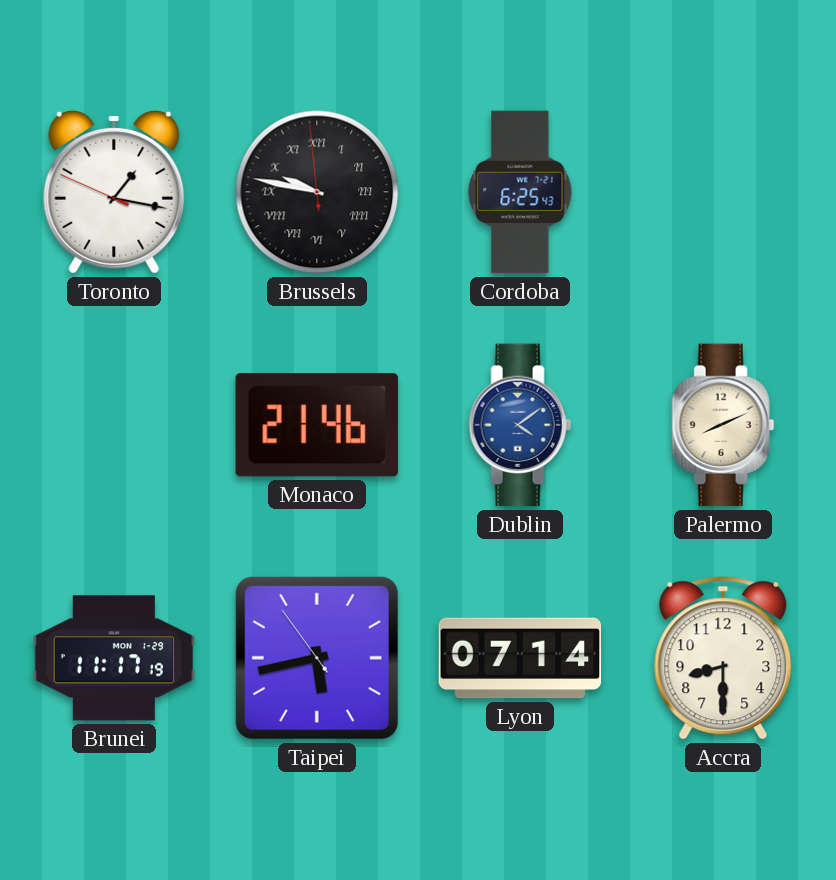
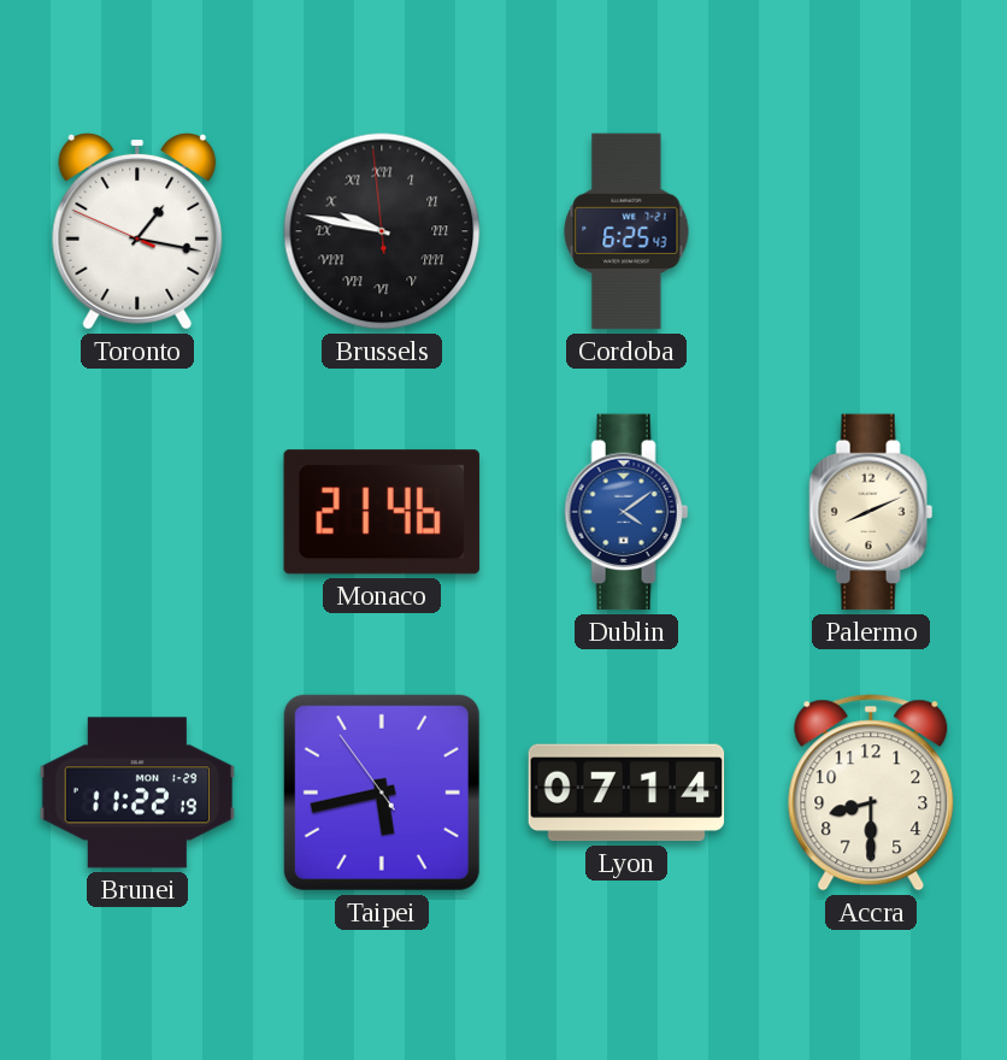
Brunei: 11:17 -> 11:22 (137, 793)
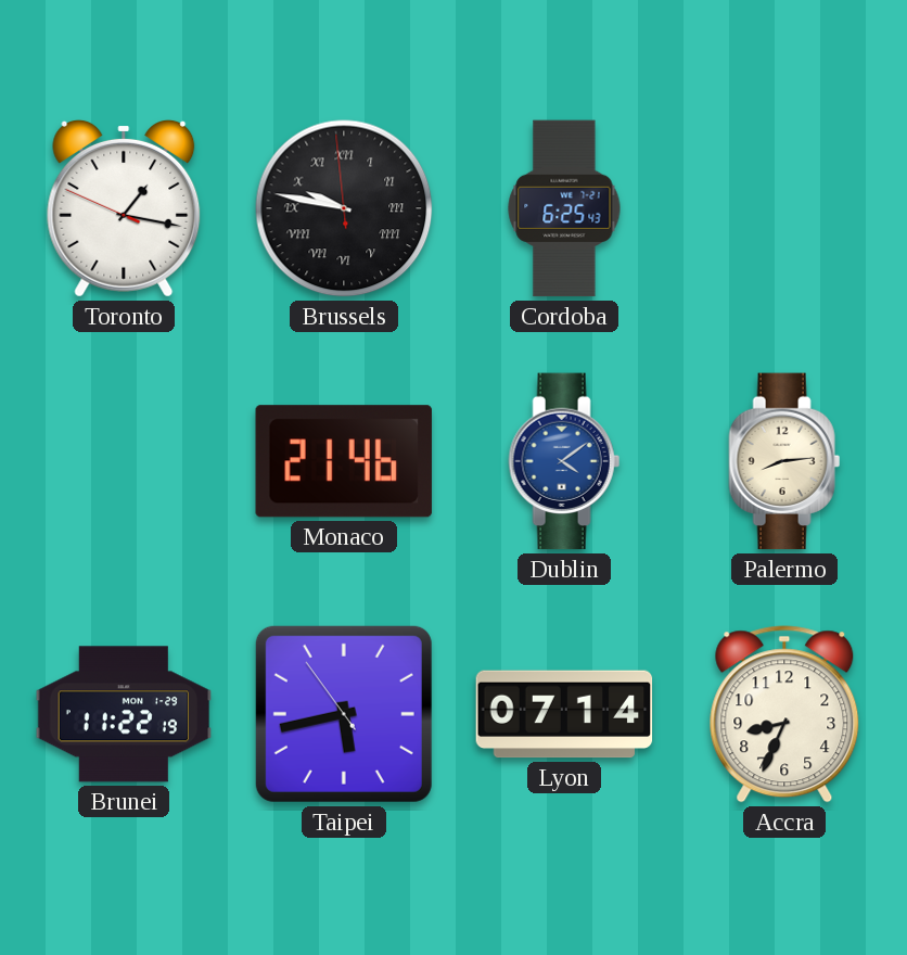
Palermo: 8:11 -> 8:14 (784, 461)
Accra: 8:30 -> 8:34 (784, 714)
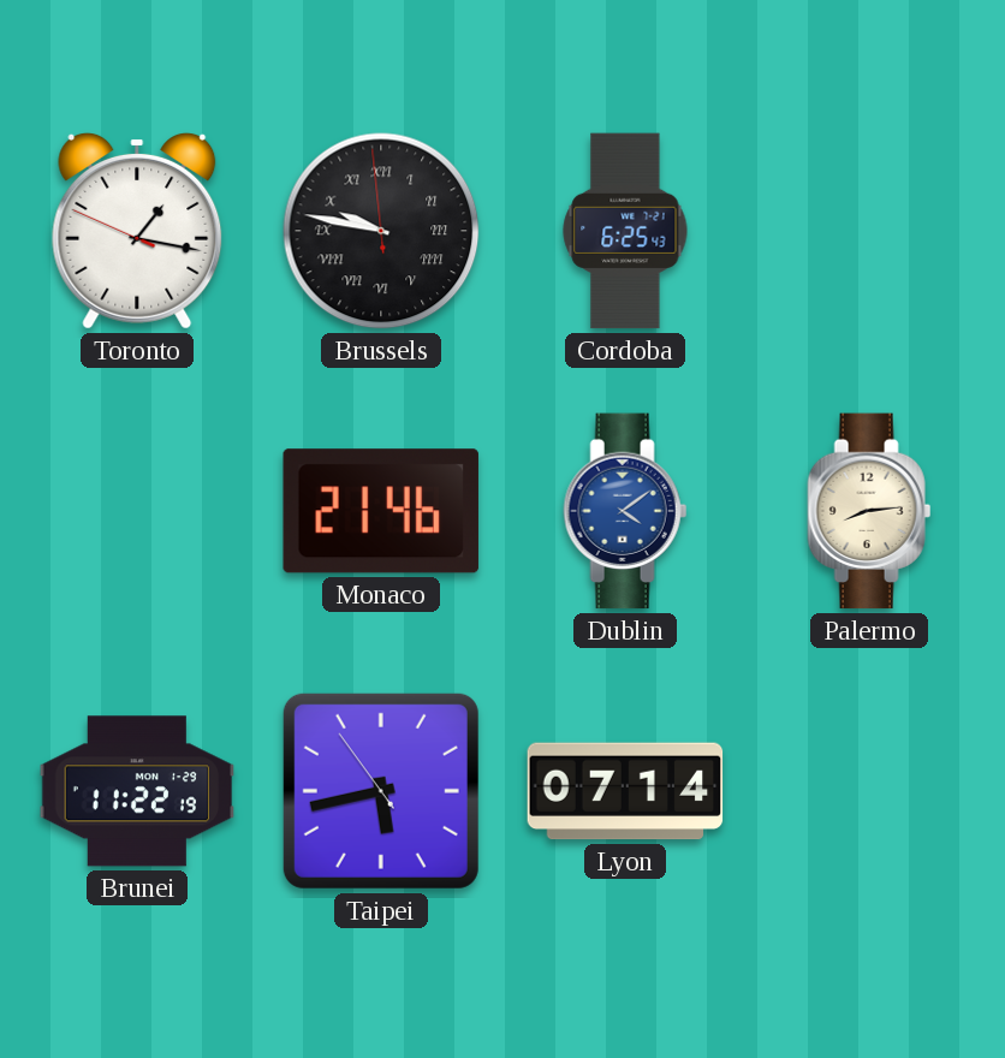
Accra: 8:34 -> none (784, 714)
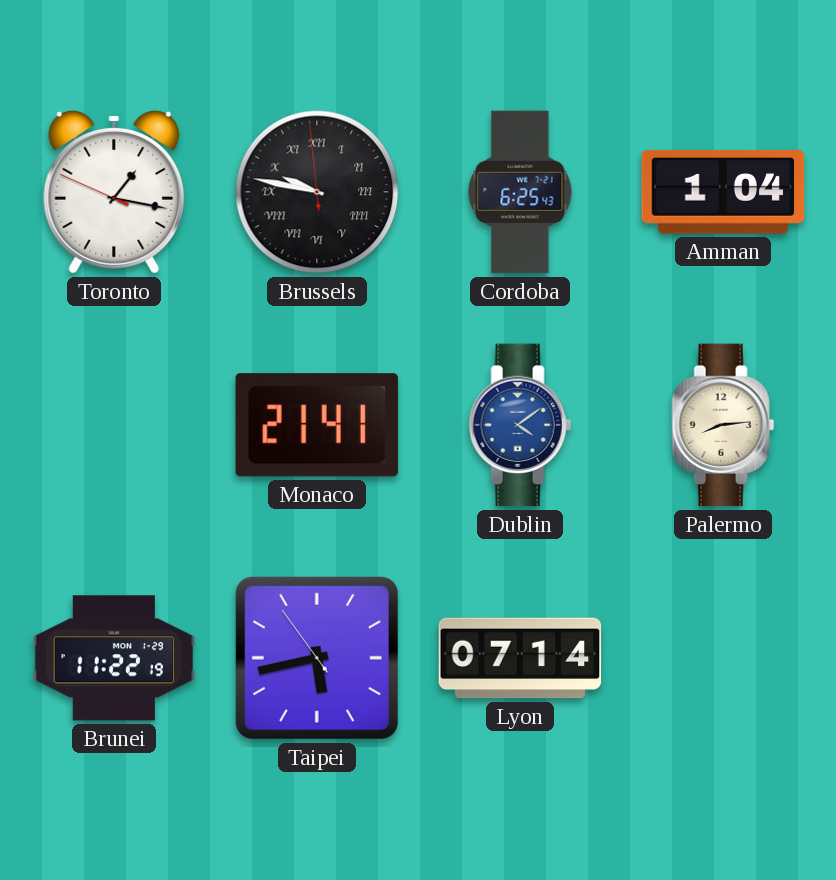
Amman: none -> 1:04 (723, 192)
Monaco: 21:46 -> 21:41 (317, 425)
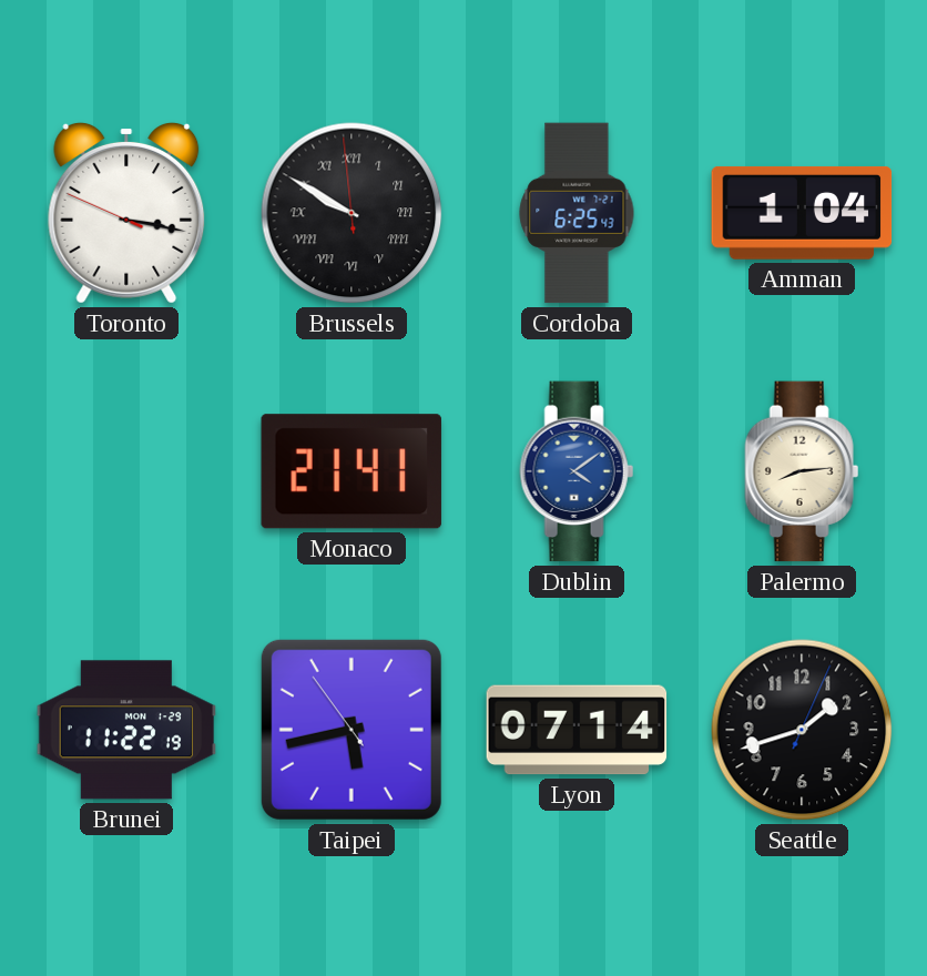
Toronto: 1:16 -> 3:16 (126, 213)
Brussels: 9:46 -> 9:49 (352, 213)
Seattle: none -> 1:42 (802, 730)
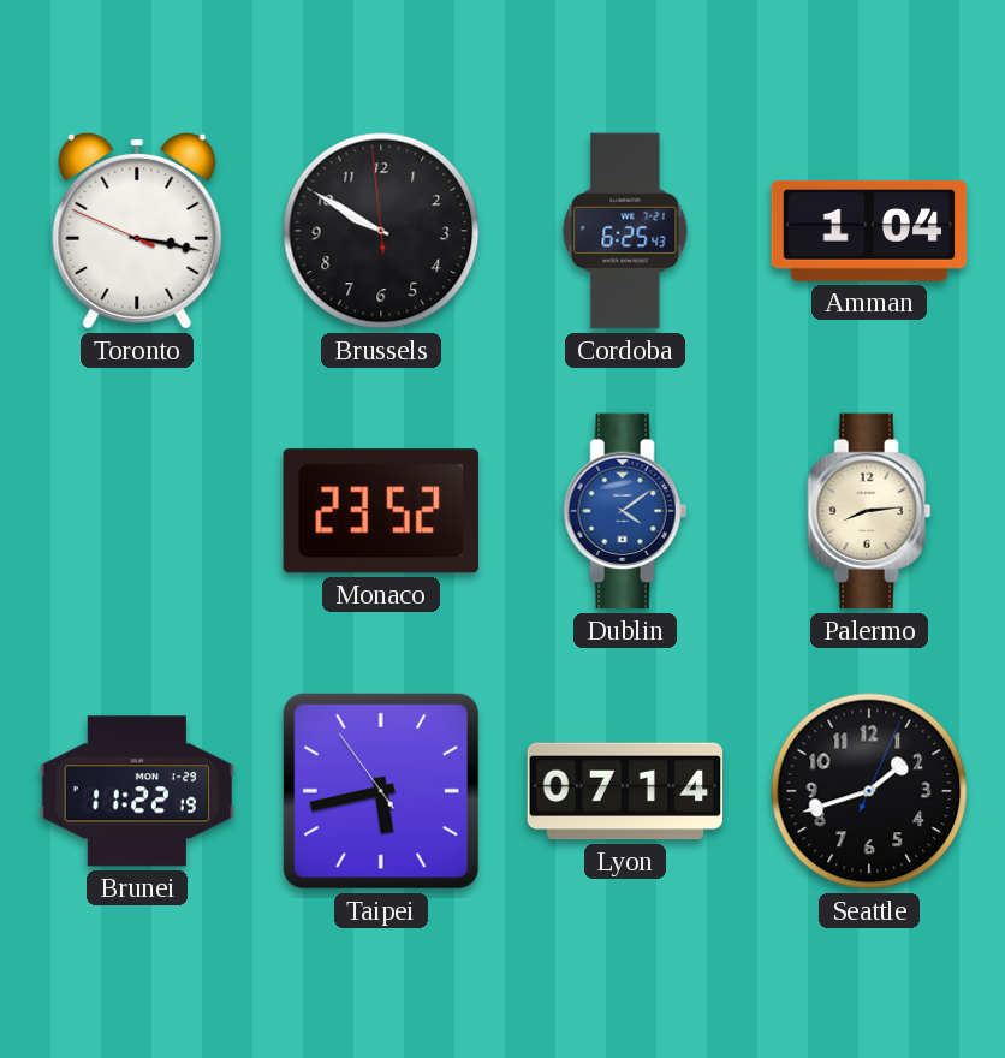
Brussels numerals: Roman -> Arabic (381, 231)
Monaco: 21:41 -> 23:52 (381, 511)
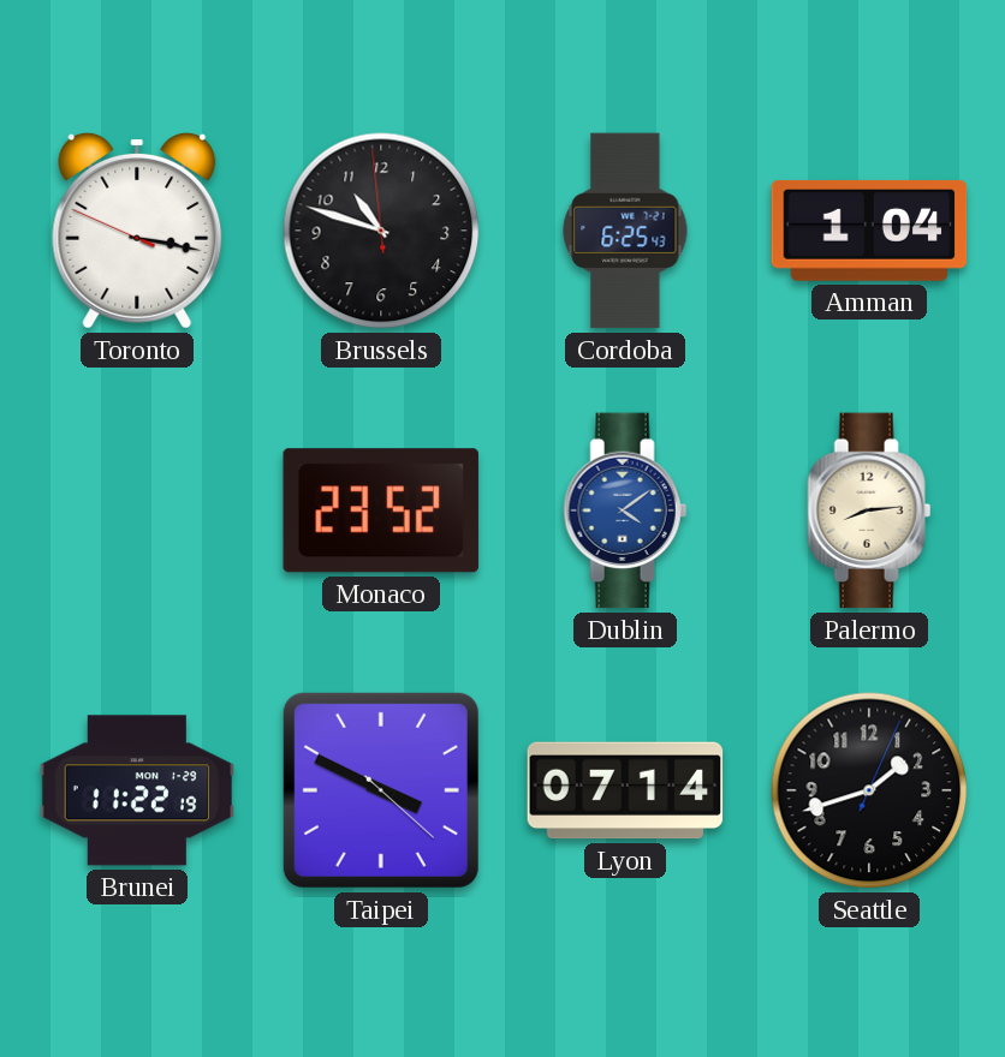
Brussels: 9:49 -> 10:47 (381, 231)
Taipei: 5:42 -> 3:49 (381, 790)
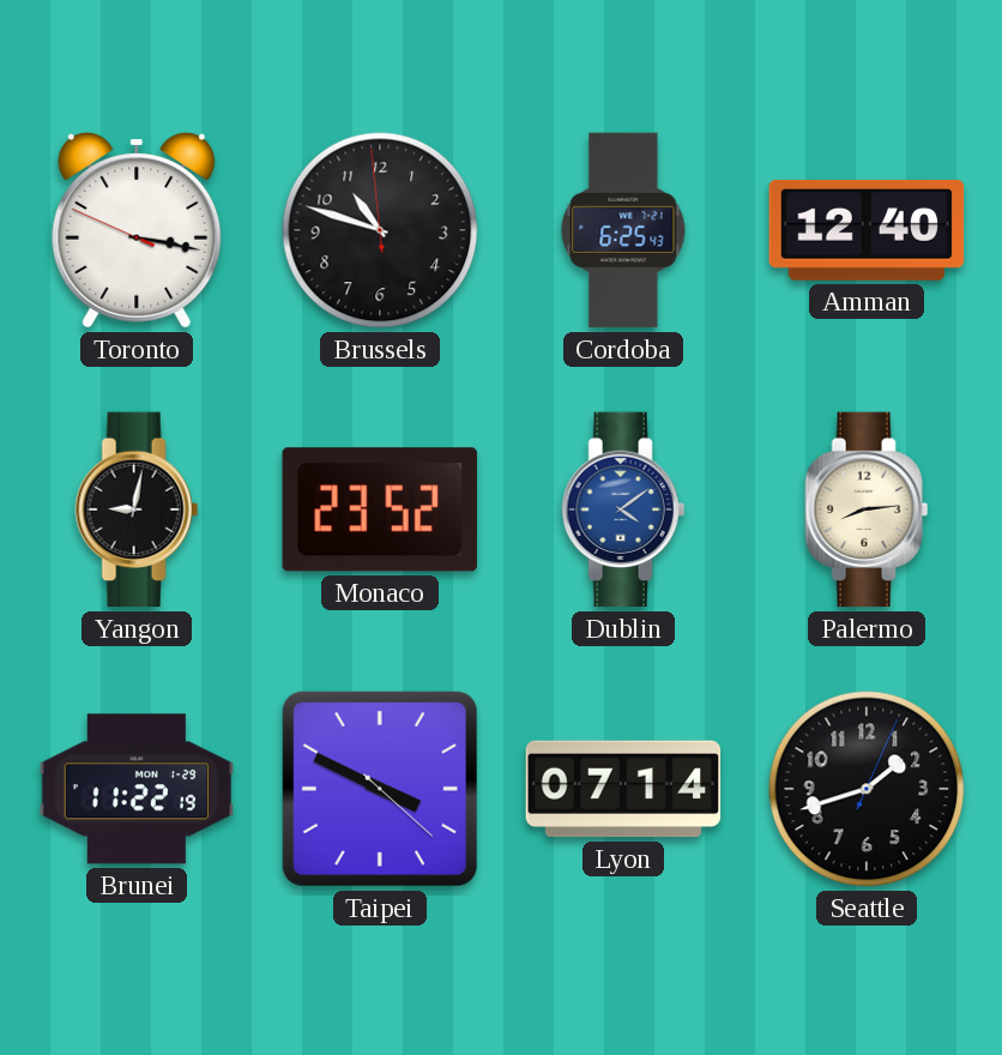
Amman: 1:04 -> 12:40 (867, 230)
Yangon: none -> 9:02 (137, 510)
